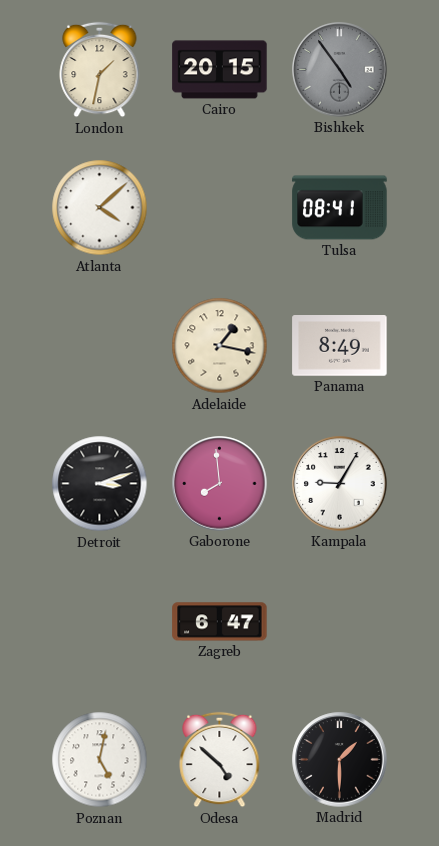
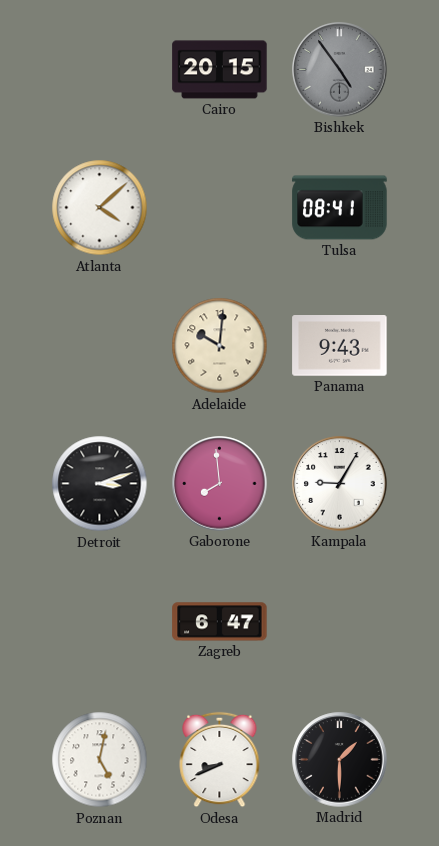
London: 1:32 -> none (100, 70)
Adelaide: 1:17 -> 10:01 (220, 346)
Panama: 8:49 -> 9:43 (340, 346)
Odesa: 4:52 -> 8:41 (220, 760)
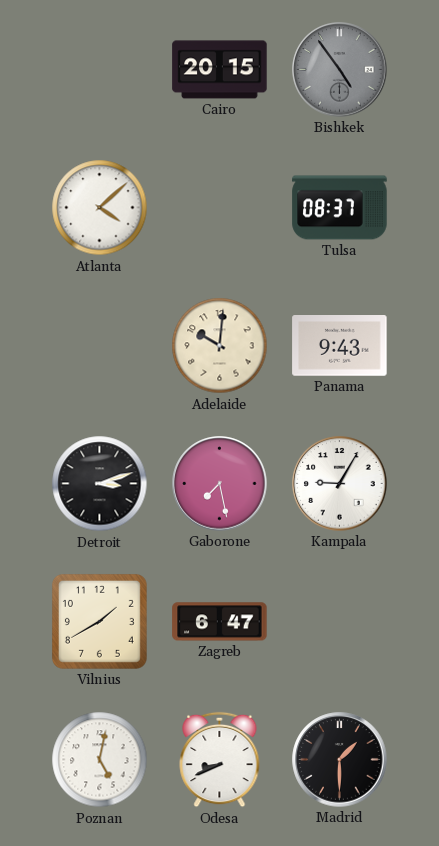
Tulsa: 08:41 -> 08:37 (340, 208)
Gaborone: 7:59 -> 7:28 (220, 484)
Vilnius: none -> 1:40 (99, 621)
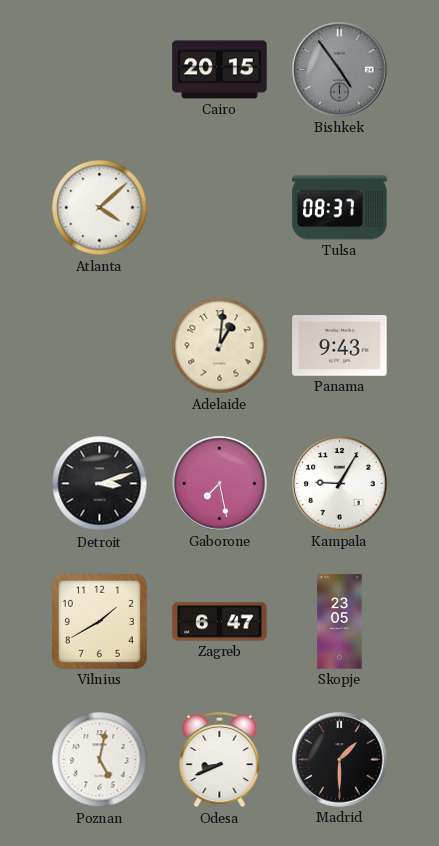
Adelaide: 10:01 -> 1:01 (220, 346)
Skopje: none -> 23:05 (340, 622)
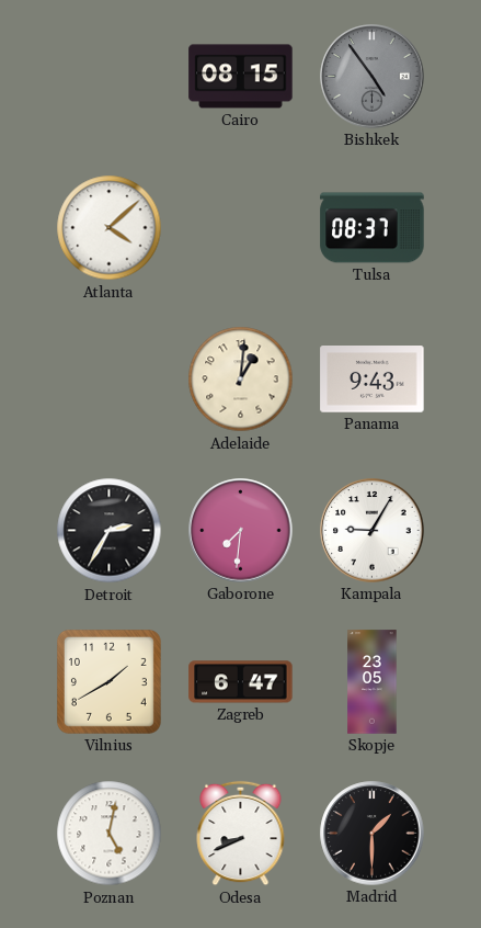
Cairo: 20:15 -> 08:15 (241, 77)
Detroit: 3:12 -> 2:35 (110, 531)
Gaborone: 7:28 -> 7:31 (241, 531)
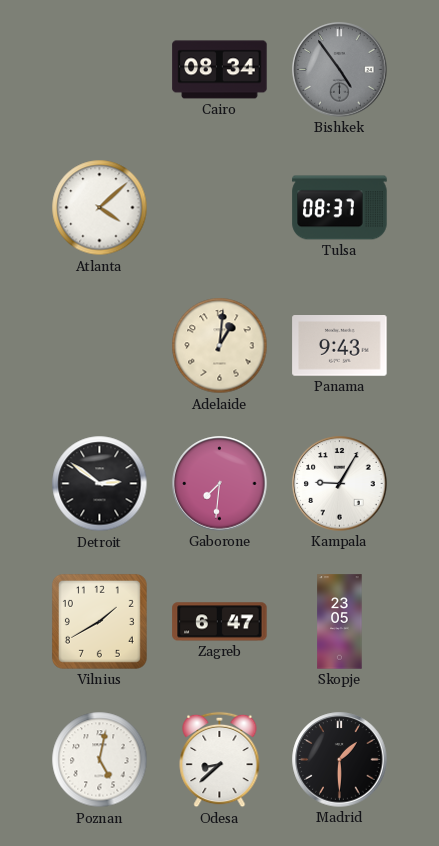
Cairo: 08:15 -> 08:34 (220, 70)
Detroit: 2:35 -> 2:51 (100, 484)
Odesa: 8:41 -> 8:38 (220, 760)
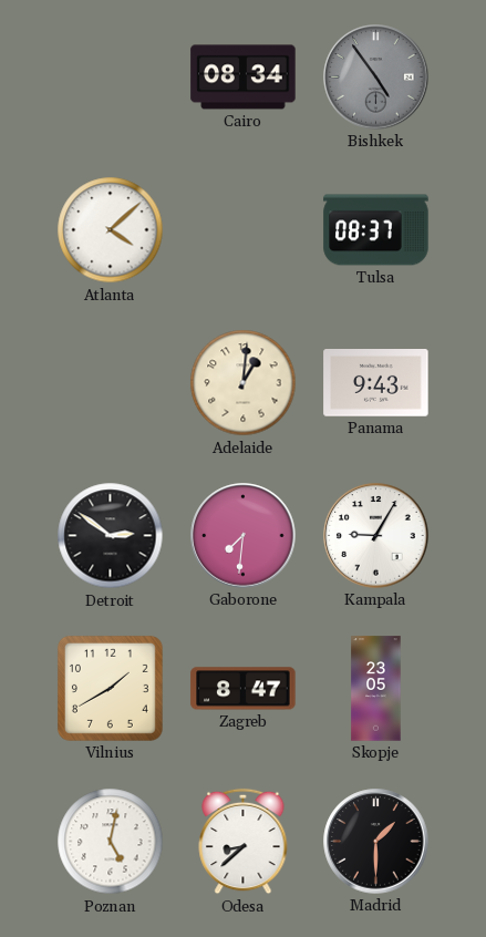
Zagreb: 6:47 -> 8:47 (244, 689)
